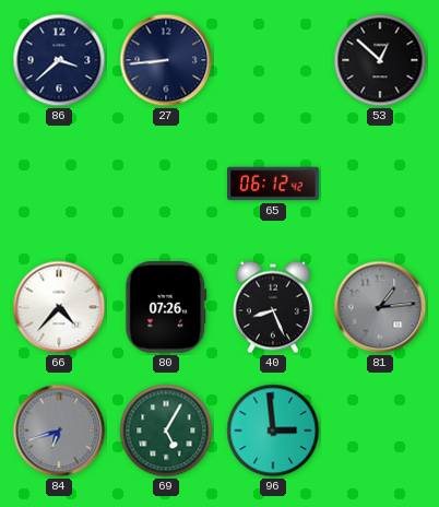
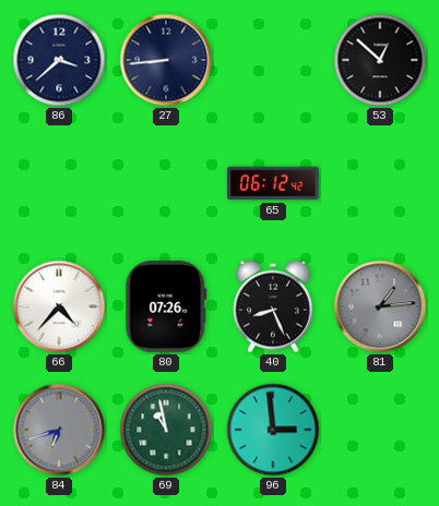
69: 5:05 -> 10:58 (166, 430)
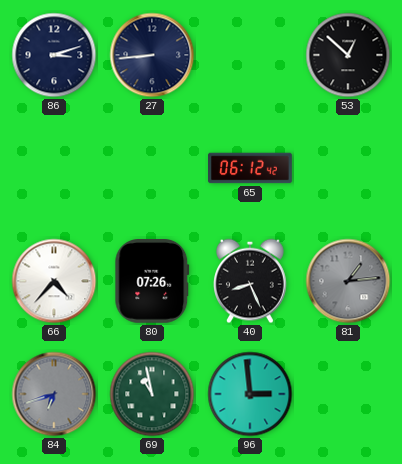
86: 3:38 -> 3:12 (54, 55)
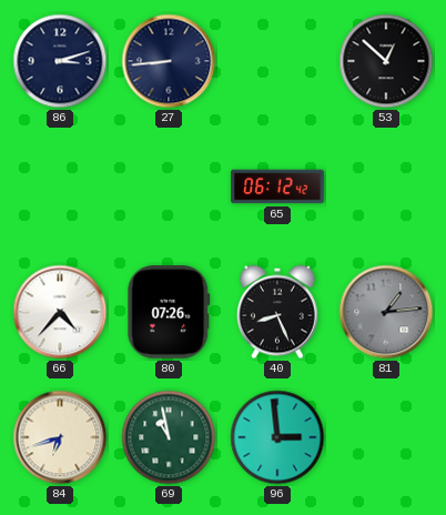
84 dial: grey -> cream (60, 437)
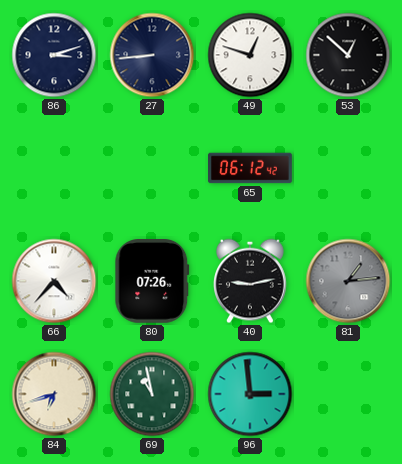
49: none -> 12:48 (250, 55)
40: 8:26 -> 9:13 (251, 281)
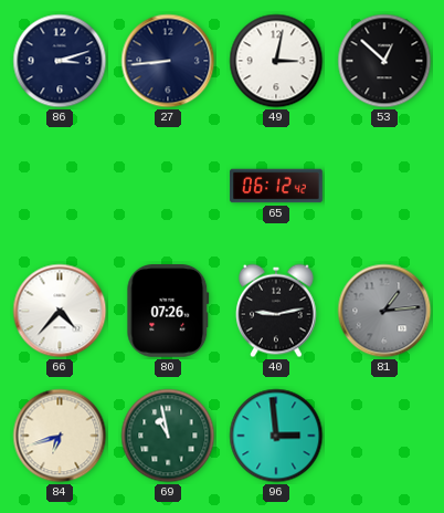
49: 12:48 -> 3:02 (276, 61)
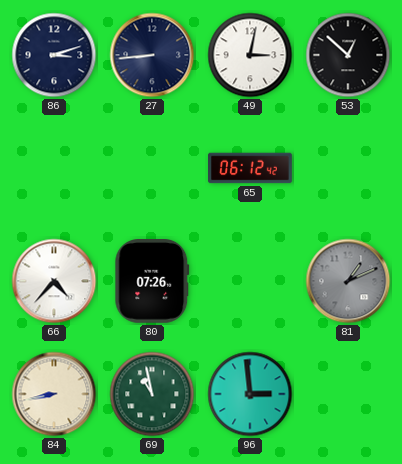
40: 9:13 -> none (277, 311)
81: 1:14 -> 1:11 (348, 281)
84: 6:42 -> 8:43 (54, 394)
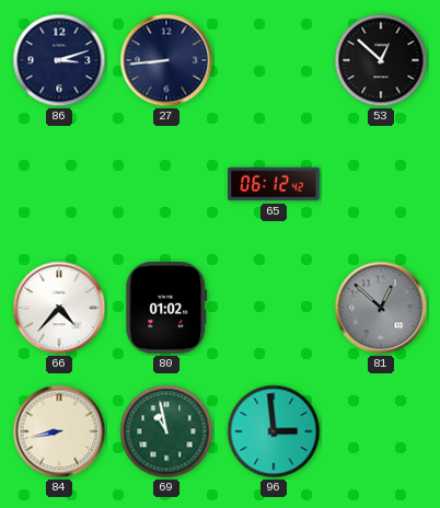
49: 3:02 -> none (250, 55)
80: 07:26 -> 01:02 (166, 309)
81: 1:11 -> 12:52 (381, 308)
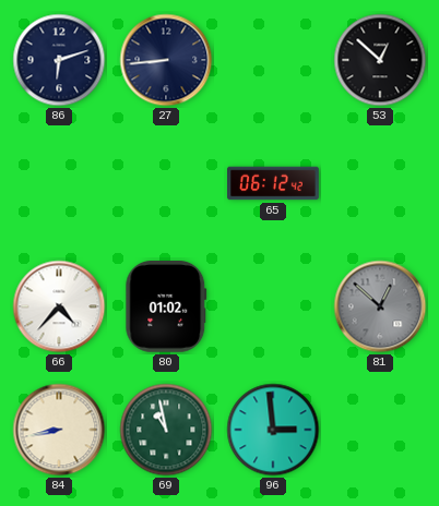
86: 3:12 -> 6:12 (59, 60)
